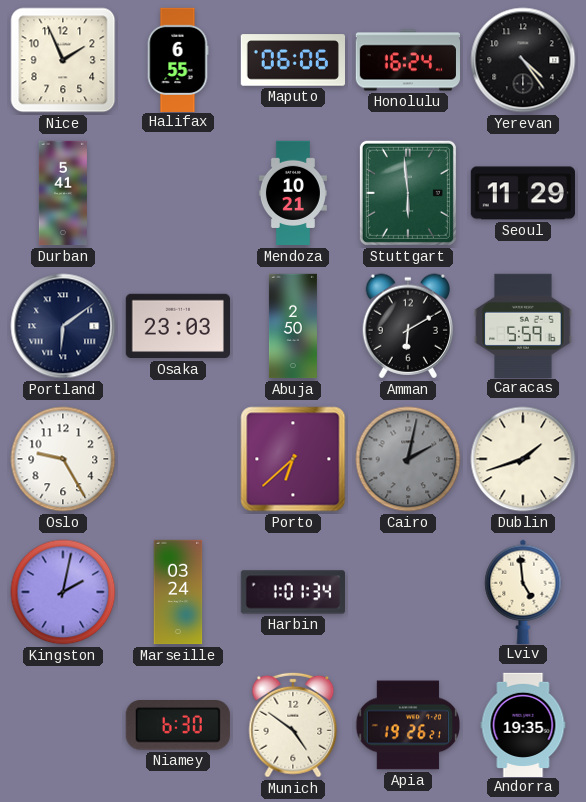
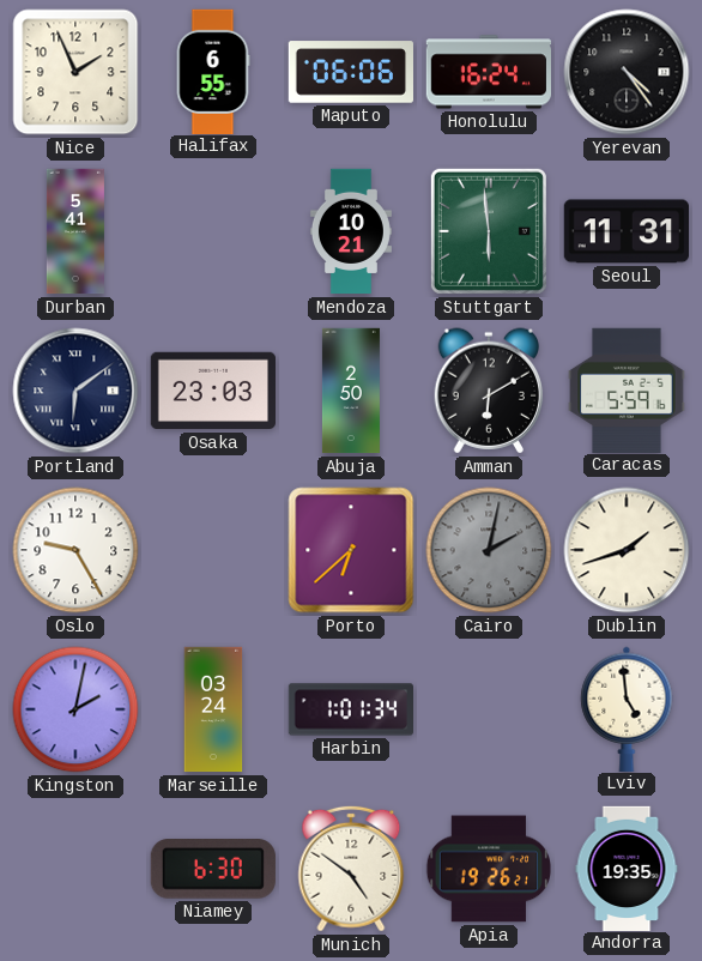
Seoul: 11:29 -> 11:31 (625, 231)
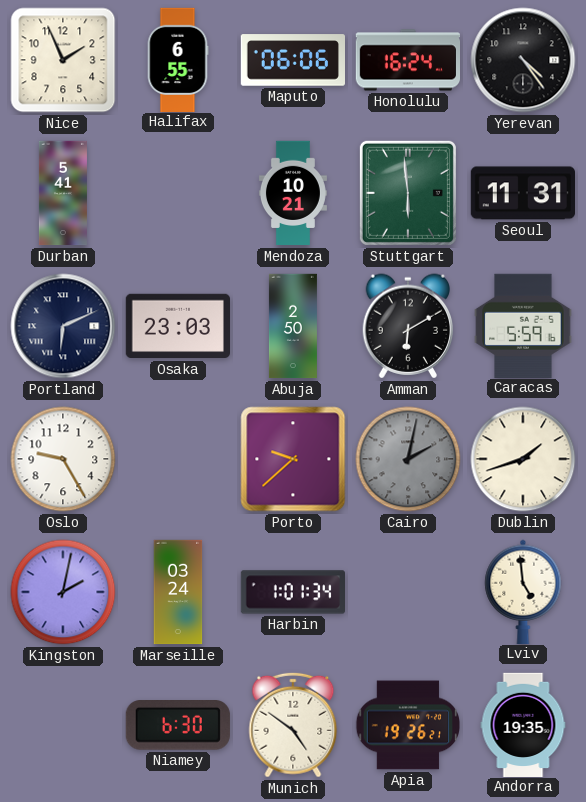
Portland: 6:09 -> 6:11 (63, 326)
Porto: 6:38 -> 9:38 (293, 459)
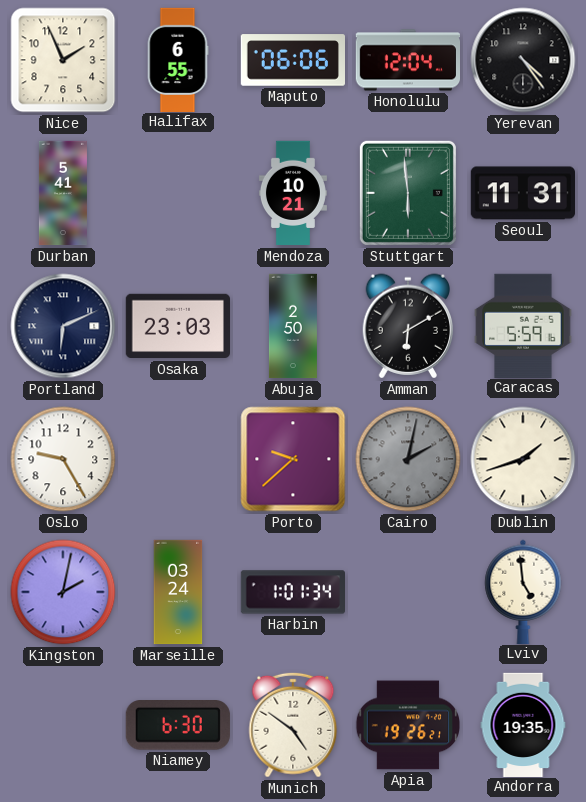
Honolulu: 16:24 -> 12:04 (407, 60)
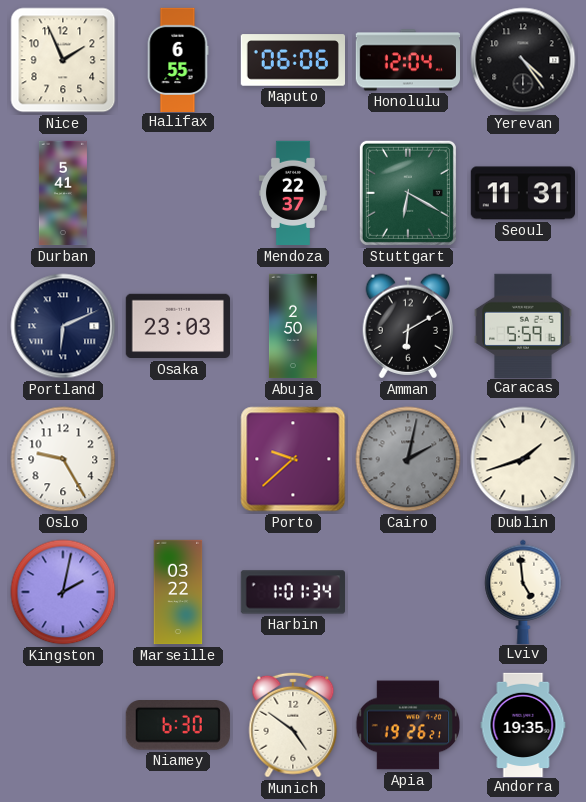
Mendoza: 10:21 -> 22:37 (293, 193)
Stuttgart: 5:59 -> 6:20 (408, 193)
Marseille: 03:24 -> 03:22 (178, 592)
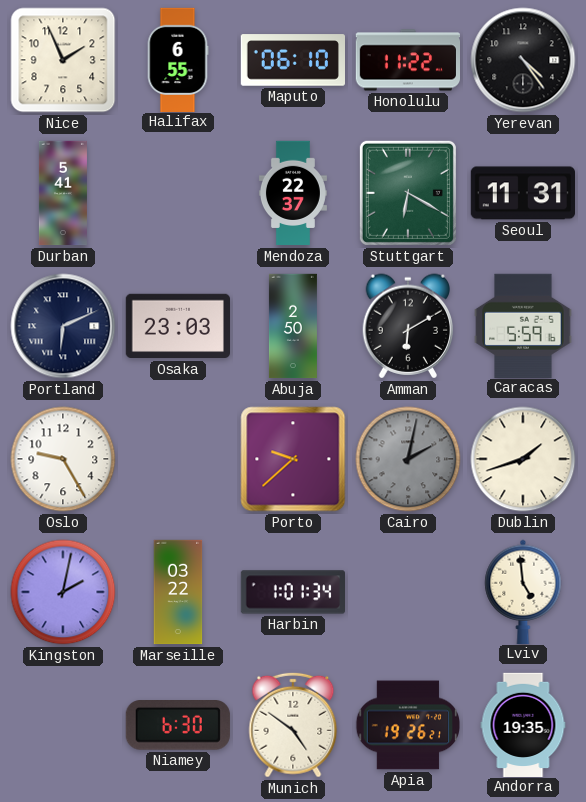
Maputo: 06:06 -> 06:10 (292, 60)
Honolulu: 12:04 -> 11:22 (407, 60)
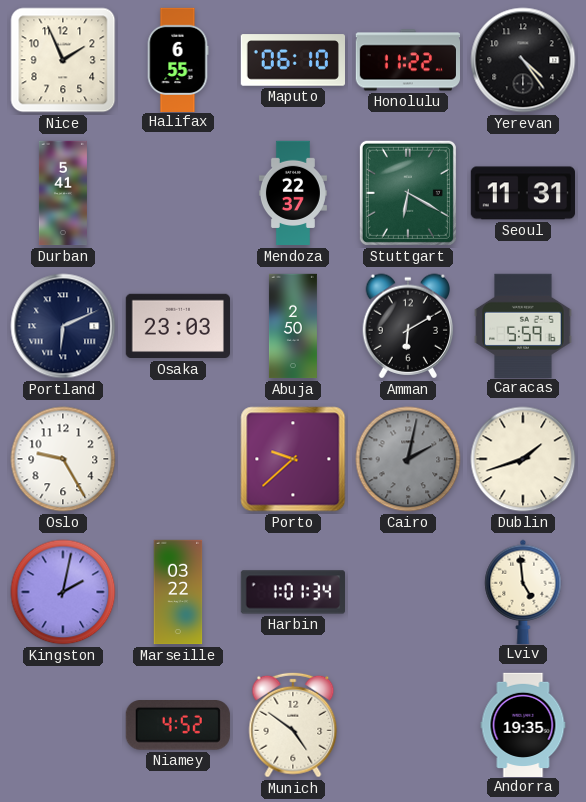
Niamey: 6:30 -> 4:52 (178, 726)
Apia: 19:26 -> none (407, 725)
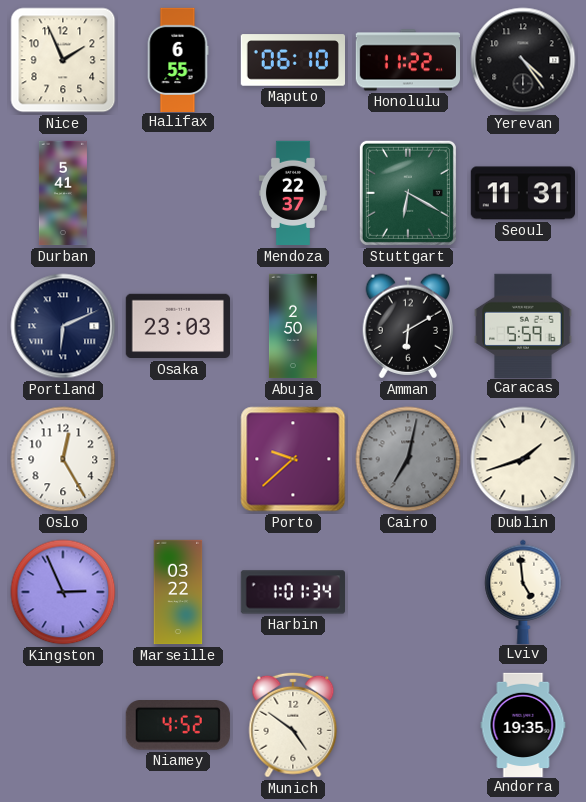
Oslo: 9:25 -> 12:25 (63, 459)
Cairo: 2:02 -> 7:02 (408, 459)
Kingston: 2:02 -> 2:56 (63, 592)
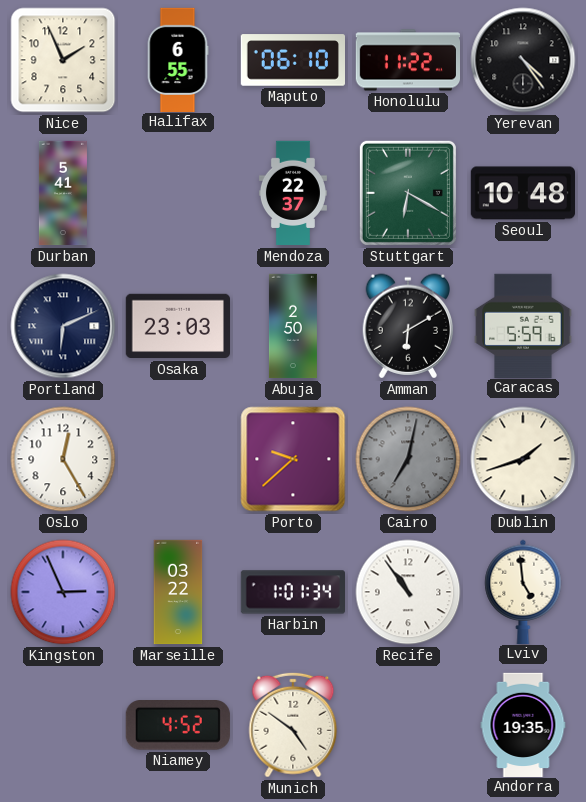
Seoul: 11:31 -> 10:48 (522, 193)
Recife: none -> 10:54 (408, 592)
